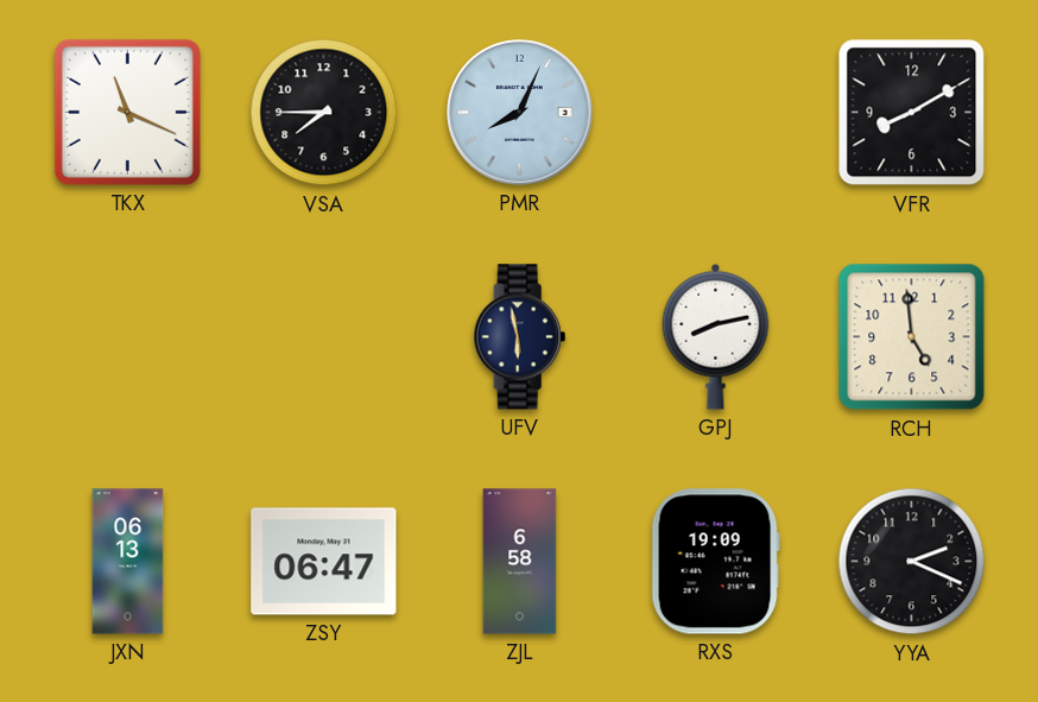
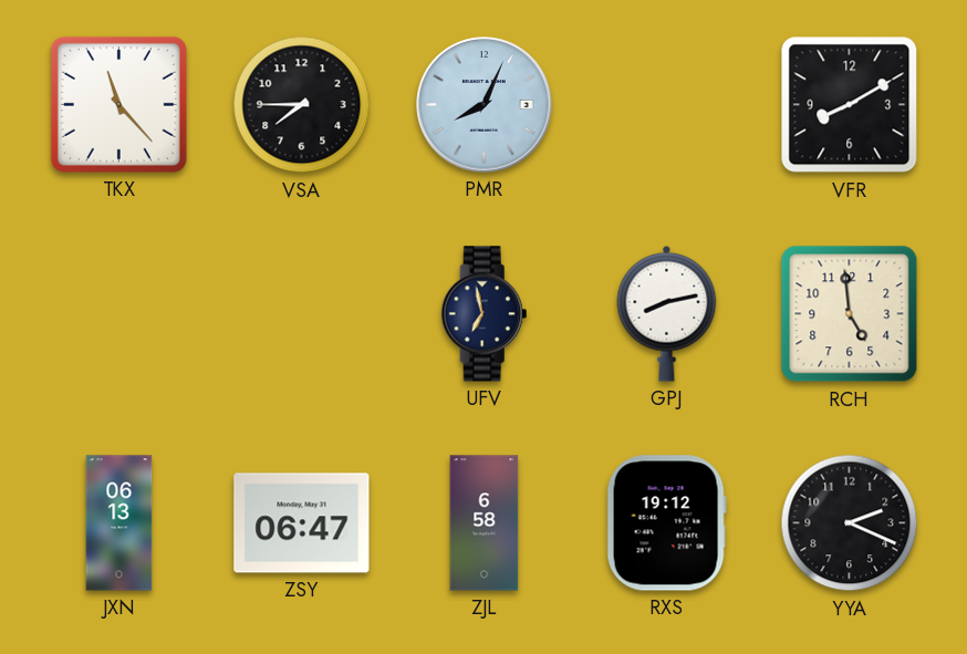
TKX: 11:19 -> 11:23 (118, 104)
UFV: 5:58 -> 6:58 (485, 314)
RXS: 19:09 -> 19:12 (666, 523)
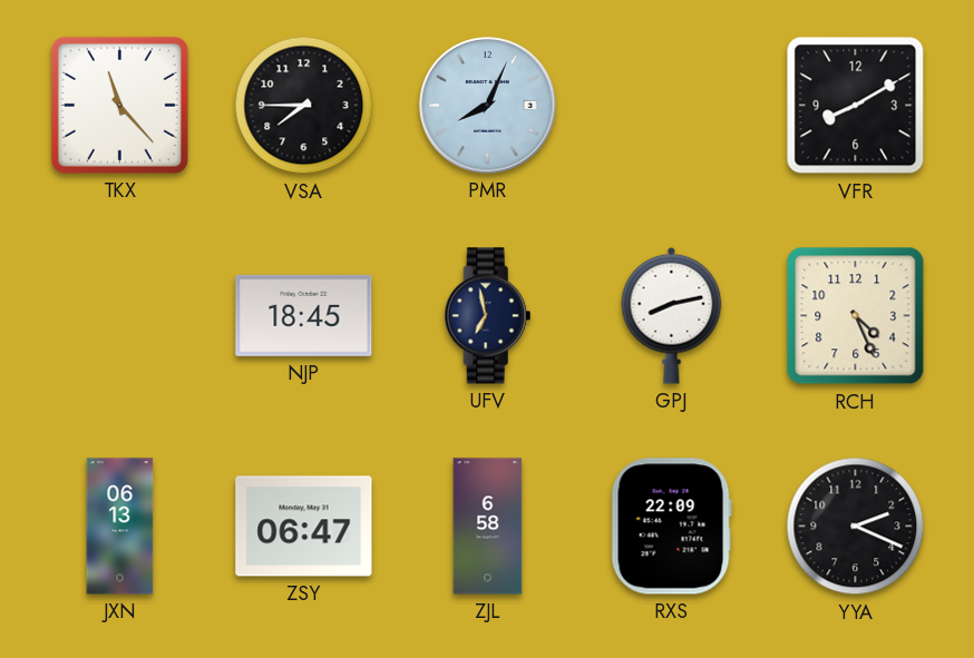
NJP: none -> 18:45 (304, 315)
RCH: 4:59 -> 4:26 (856, 316)
RXS: 19:12 -> 22:09 (671, 527)
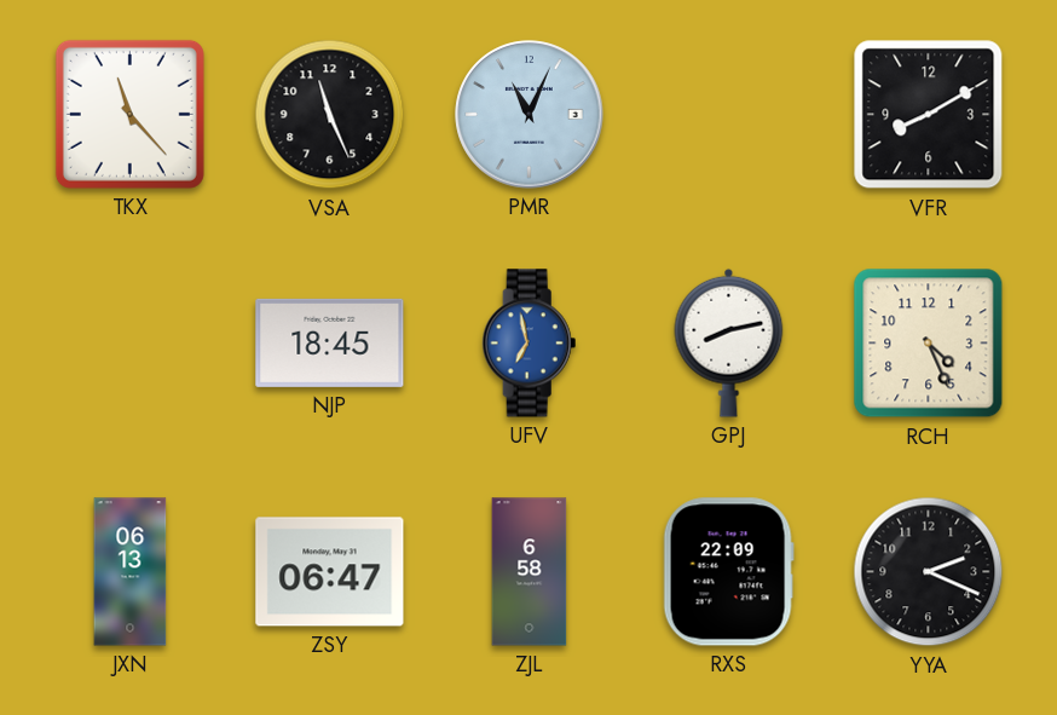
VSA: 7:45 -> 11:26 (330, 115)
PMR: 8:04 -> 11:04 (530, 115)
UFV dial: navy -> blue (530, 344)
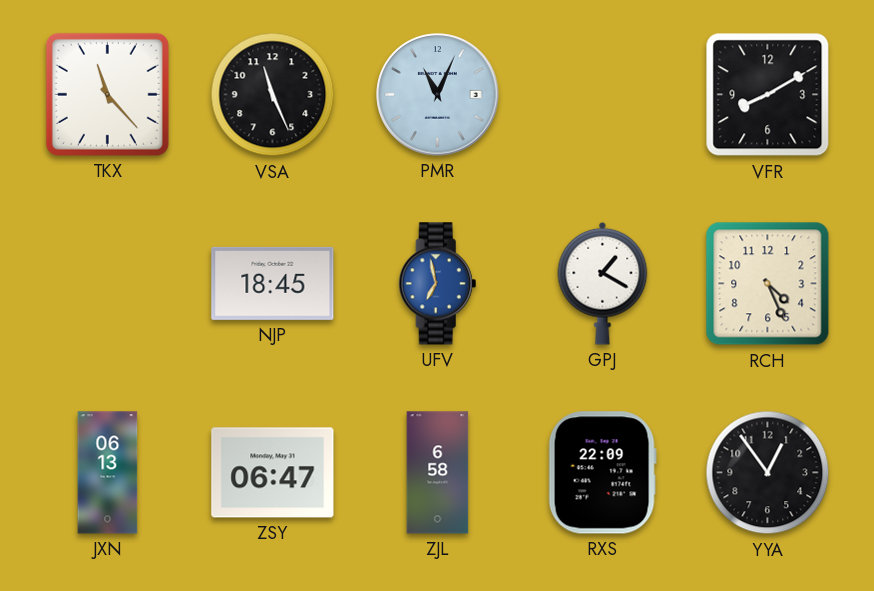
GPJ: 8:13 -> 1:20 (603, 283)
YYA: 2:19 -> 12:54 (768, 473)
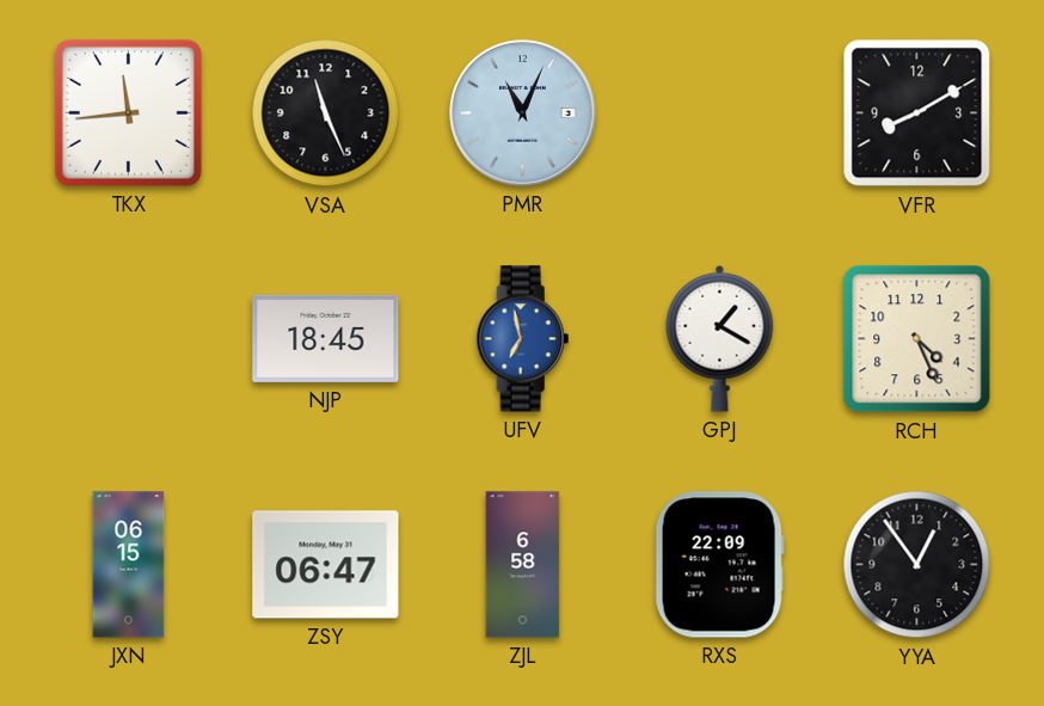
TKX: 11:23 -> 11:44 (128, 112)
JXN: 06:13 -> 06:15 (129, 565)
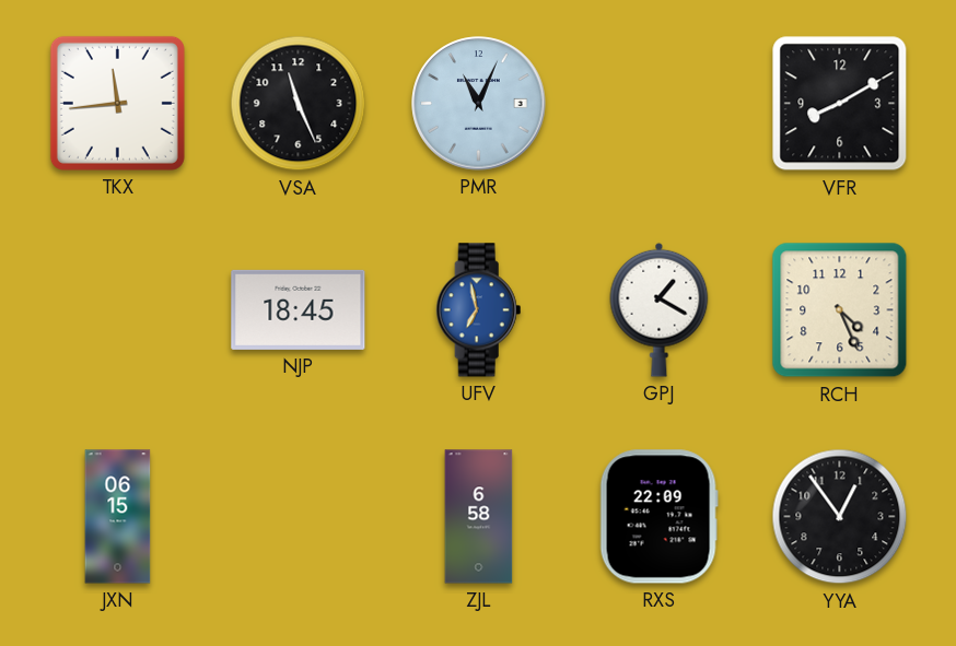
ZSY: 06:47 -> none (326, 565)
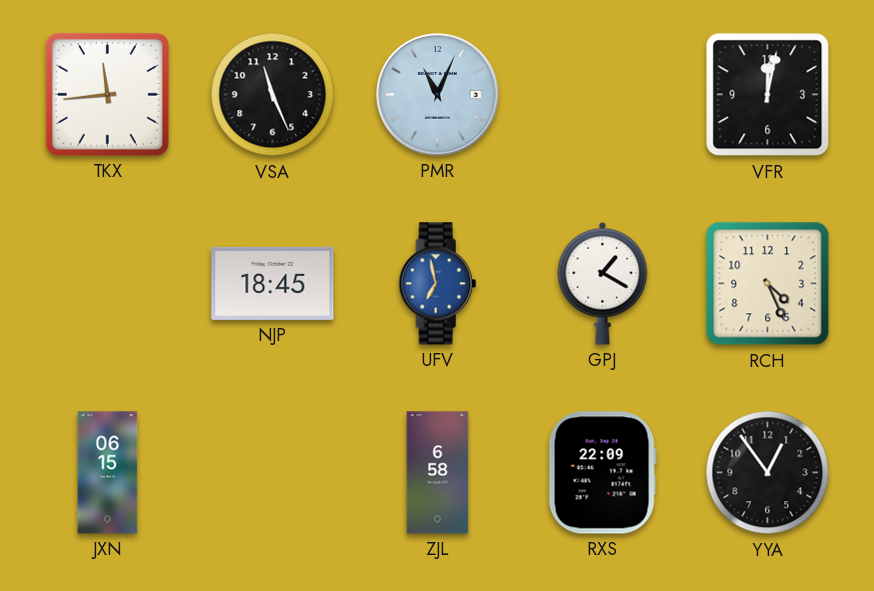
VFR: 8:10 -> 12:02 (768, 95)
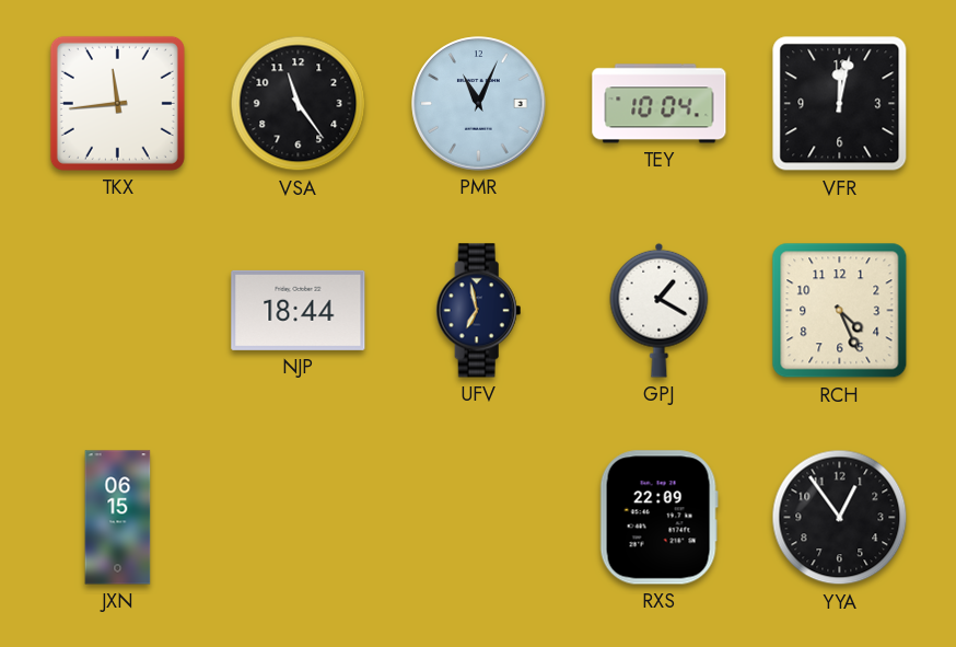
VSA: 11:26 -> 11:24 (299, 104)
TEY: none -> 10:04 (660, 104)
NJP: 18:45 -> 18:44 (299, 310)
UFV dial: blue -> navy (479, 311)
ZJL: 6:58 -> none (438, 473)
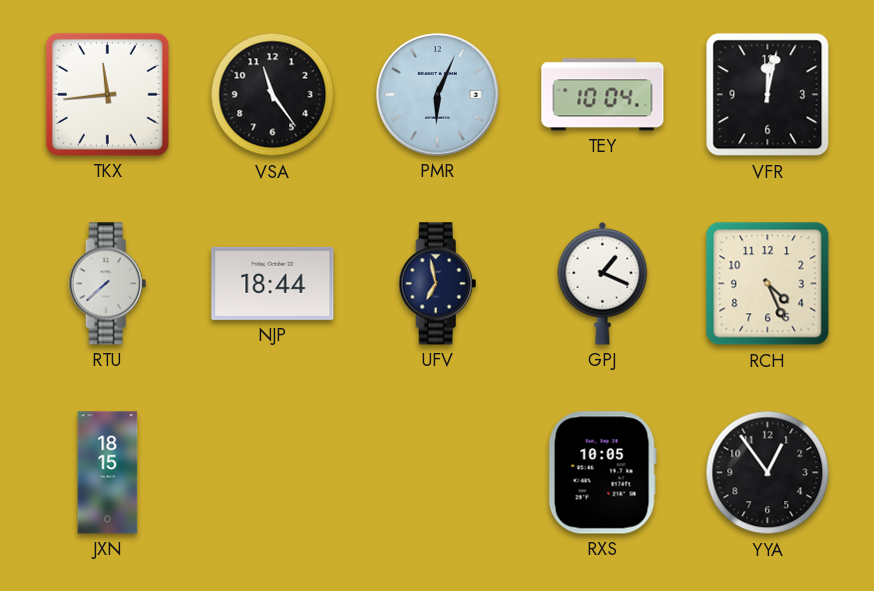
PMR: 11:04 -> 6:04 (438, 95)
RTU: none -> 7:38 (108, 284)
GPJ: 1:20 -> 1:19 (603, 283)
JXN: 06:15 -> 18:15 (108, 473)
RXS: 22:09 -> 10:05 (602, 473)
